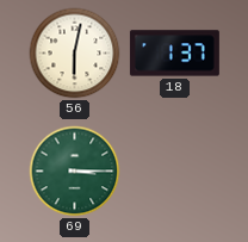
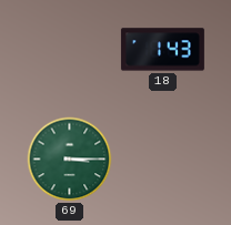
56: 6:02 -> none (75, 54)
18: 1:37 -> 1:43 (162, 50)
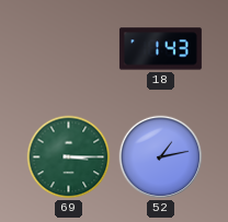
52: none -> 1:13 (161, 157)
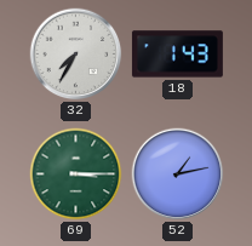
32: none -> 7:35 (76, 55)
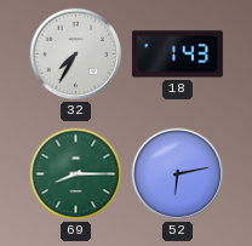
69: 3:15 -> 8:15 (76, 175)
52: 1:13 -> 6:13 (178, 175)
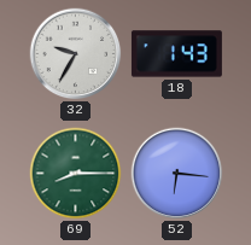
32: 7:35 -> 9:35 (76, 54)
52: 6:13 -> 6:16 (177, 174)
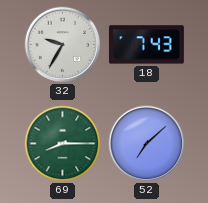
18: 1:43 -> 7:43 (146, 45)
52: 6:16 -> 7:08 (147, 144)
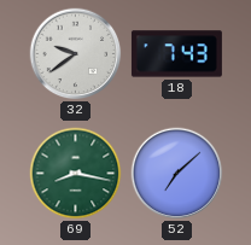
32: 9:35 -> 9:39 (76, 54)
69: 8:15 -> 8:17 (76, 174)
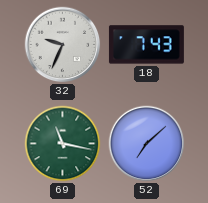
32: 9:39 -> 9:34 (63, 45)
69: 8:17 -> 11:17 (63, 144)
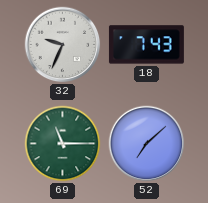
69: 11:17 -> 11:15 (63, 144)
